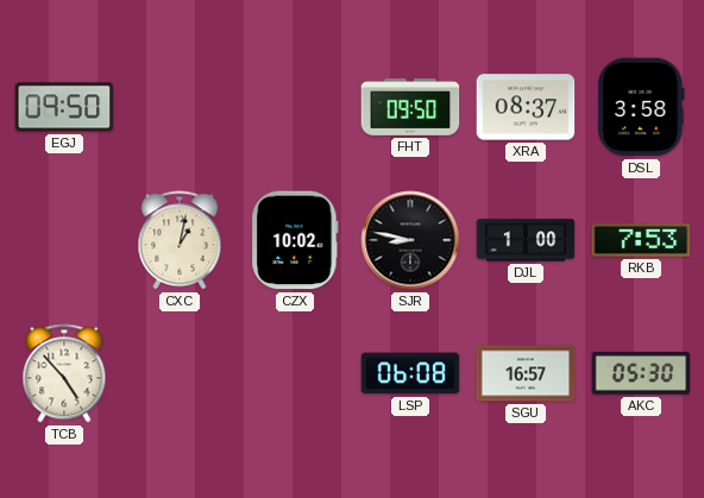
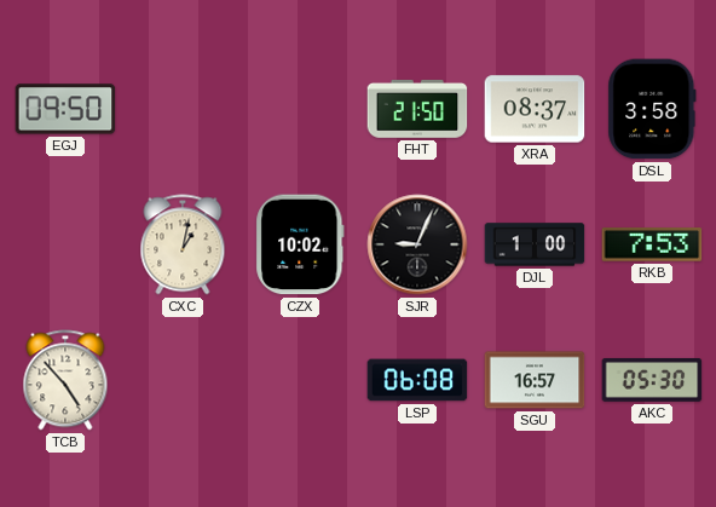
FHT: 09:50 -> 21:50 (417, 109)
SJR: 8:47 -> 9:04 (417, 244)
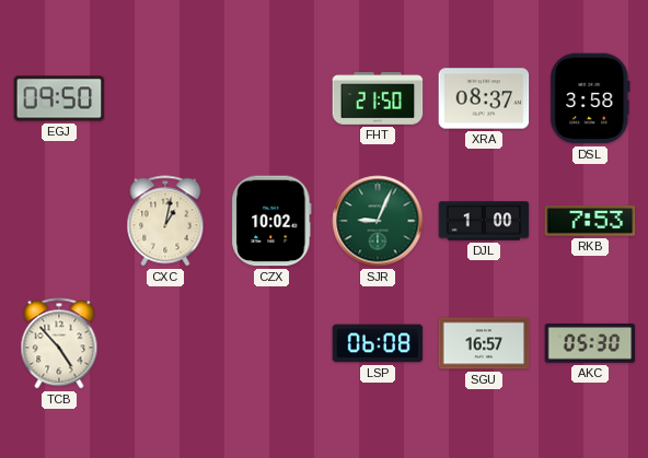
SJR dial: black -> green (378, 221)
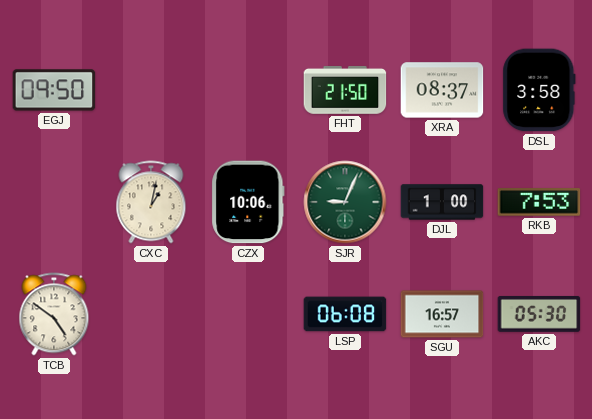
CZX: 10:02 -> 10:06 (248, 202)
TCB: 4:53 -> 4:51 (54, 314)
